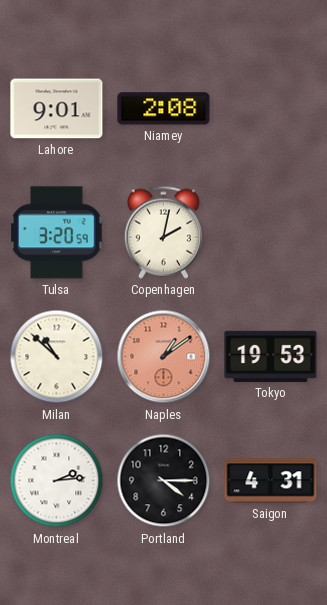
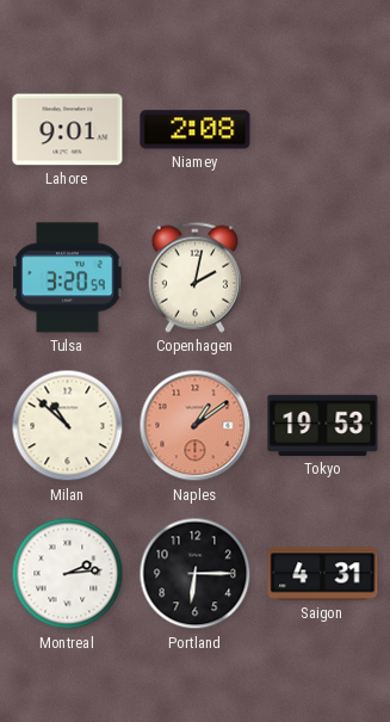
Portland: 4:15 -> 6:15 (196, 574)
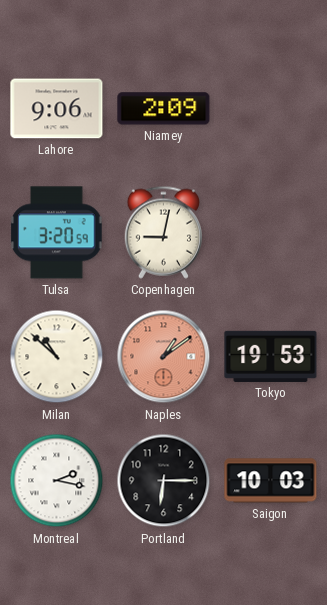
Lahore: 9:01 -> 9:06 (57, 109)
Niamey: 2:08 -> 2:09 (164, 109)
Copenhagen: 2:02 -> 9:02 (163, 232)
Montreal: 2:14 -> 2:17 (57, 481)
Saigon: 4:31 -> 10:03 (271, 481)
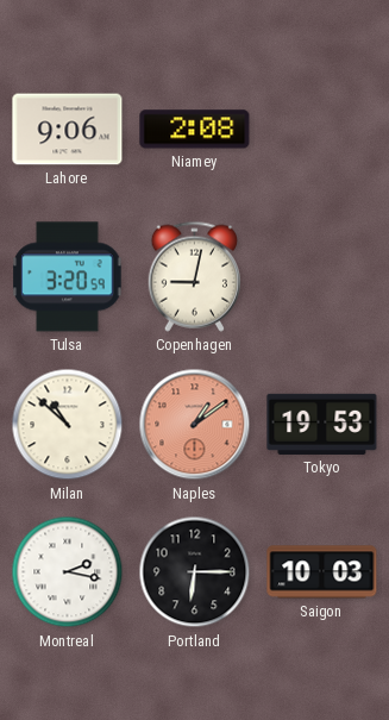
Niamey: 2:09 -> 2:08 (195, 130)
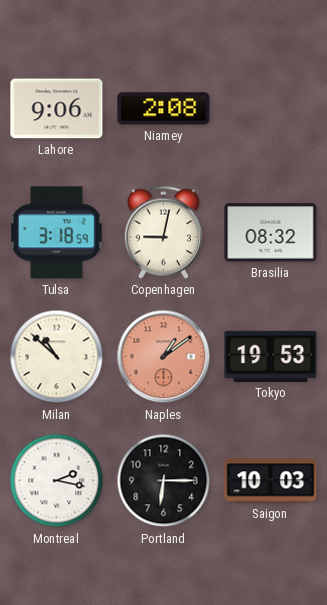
Tulsa: 3:20 -> 3:18 (57, 233)
Brasilia: none -> 08:32 (271, 233)
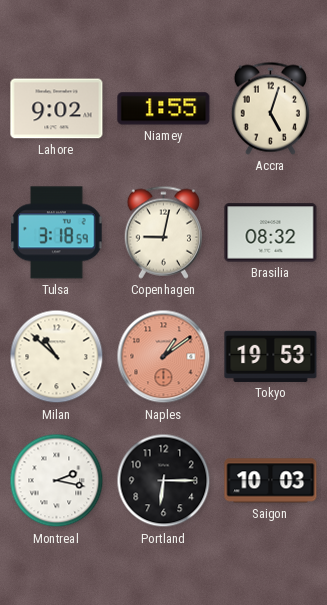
Lahore: 9:06 -> 9:02 (57, 109)
Niamey: 2:08 -> 1:55 (164, 109)
Accra: none -> 5:03 (270, 108)
